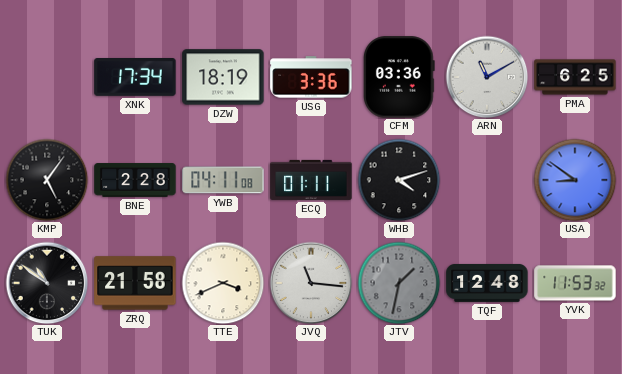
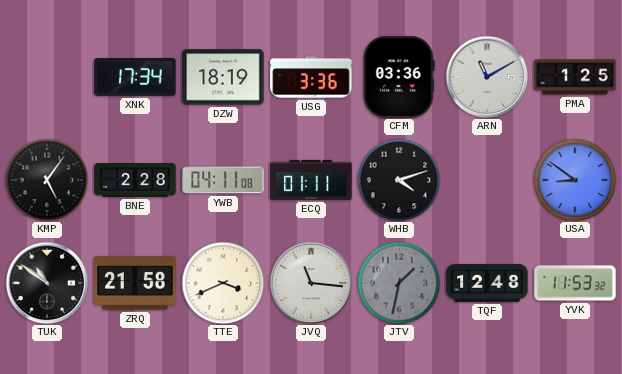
PMA: 6:25 -> 1:25 (575, 77)
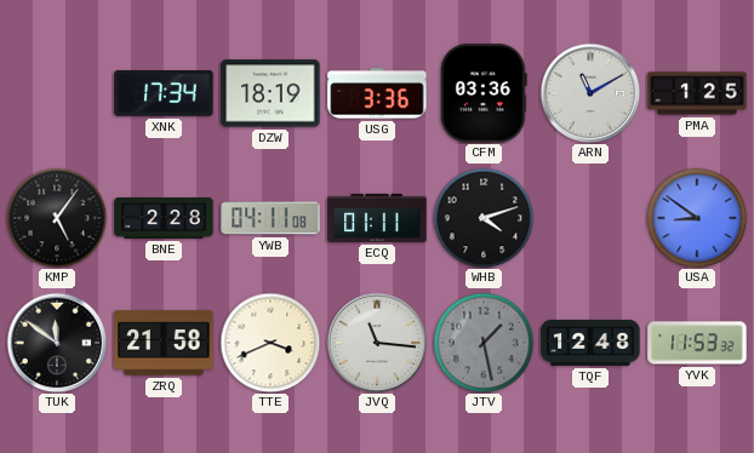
TUK: 10:51 -> 11:51 (57, 343)
JTV: 1:32 -> 1:28 (484, 343)
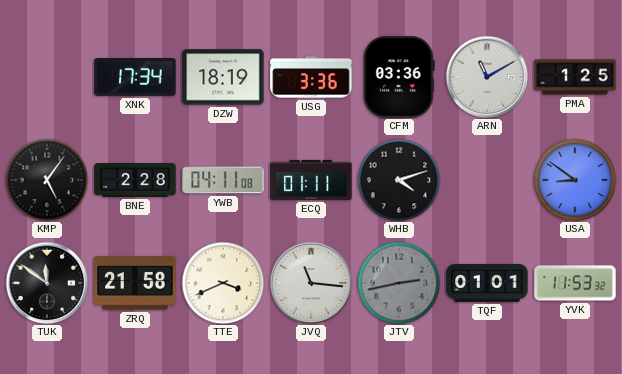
JTV: 1:28 -> 2:43 (399, 283)
TQF: 12:48 -> 01:01 (487, 283)
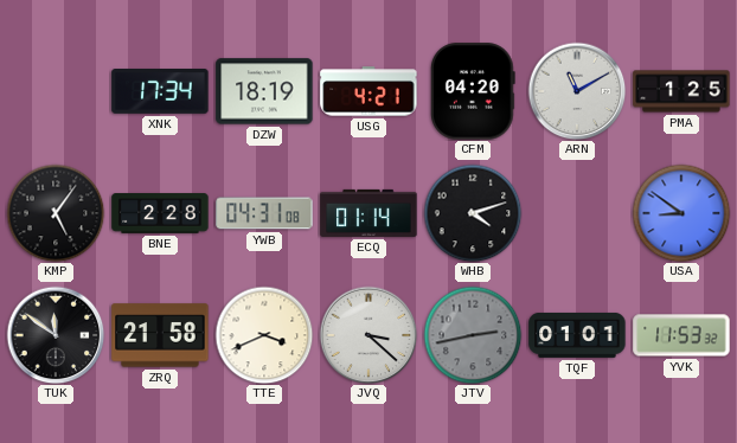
USG: 3:36 -> 4:21 (368, 91)
CFM: 03:36 -> 04:20 (473, 91)
YWB: 04:11 -> 04:31 (264, 213)
ECQ: 01:11 -> 01:14 (368, 213)
JVQ: 11:16 -> 3:22 (368, 335)
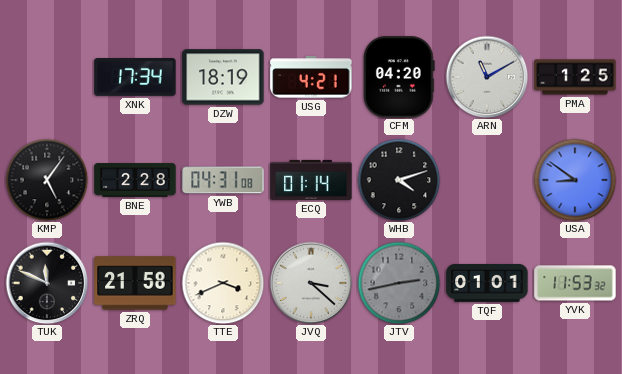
TUK: 11:51 -> 11:49 (47, 283)
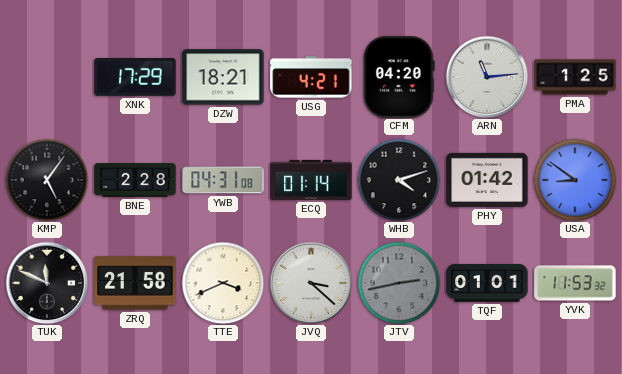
XNK: 17:34 -> 17:29 (135, 78)
DZW: 18:19 -> 18:21 (223, 77)
ARN: 11:10 -> 11:14 (487, 77)
PHY: none -> 01:42 (487, 180)
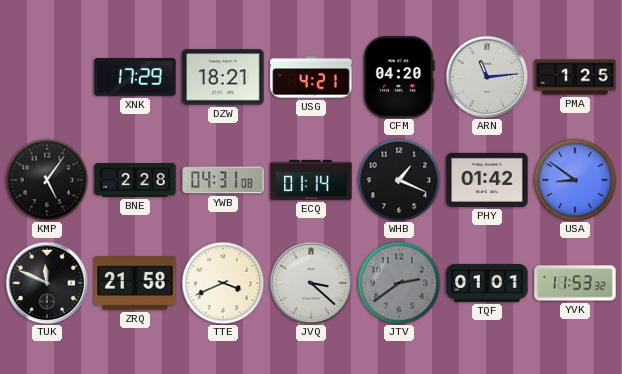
WHB: 4:12 -> 1:19 (399, 180)
JTV: 2:43 -> 2:39 (399, 283)
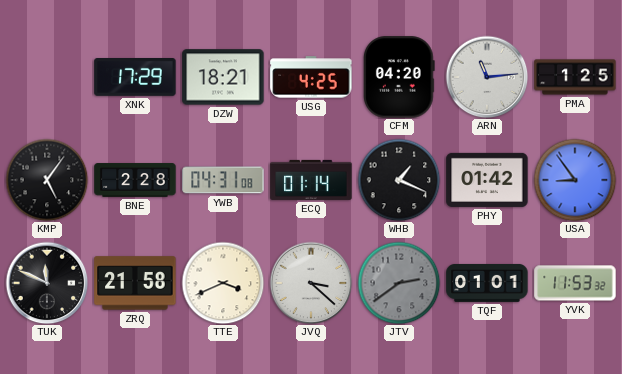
USG: 4:21 -> 4:25 (311, 77)
USA: 8:51 -> 8:54 (575, 180)
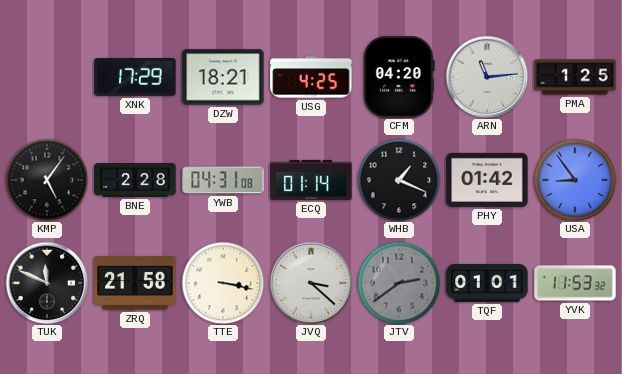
TTE: 3:41 -> 3:17 (223, 283)
